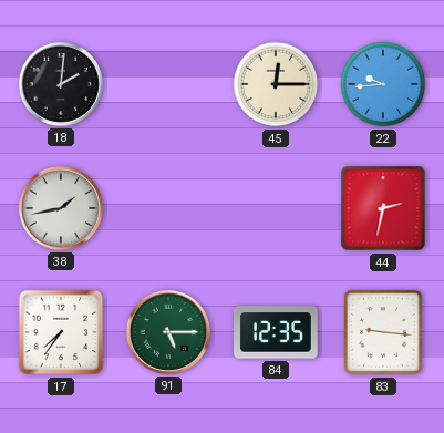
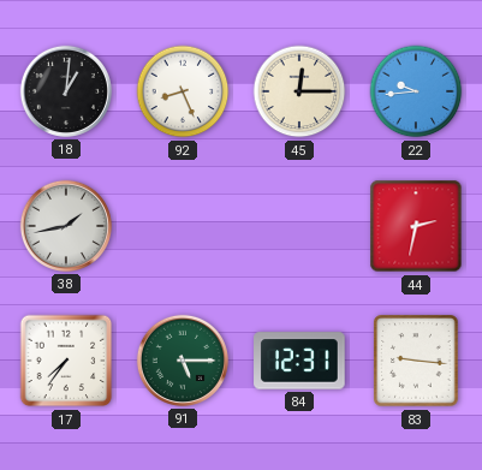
18: 2:01 -> 1:01 (66, 91)
92: none -> 8:26 (183, 91)
84: 12:35 -> 12:31 (299, 361)
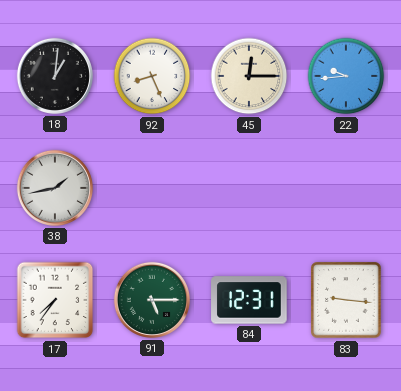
44: 2:32 -> none (416, 226)
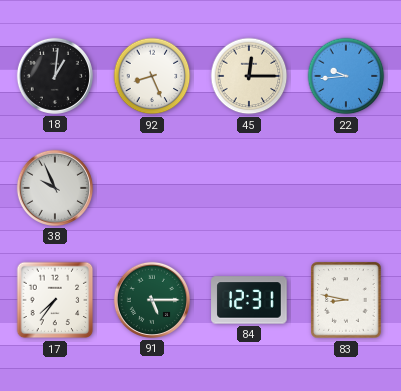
38: 1:43 -> 9:56 (55, 188)
83: 9:16 -> 8:47 (346, 300)
